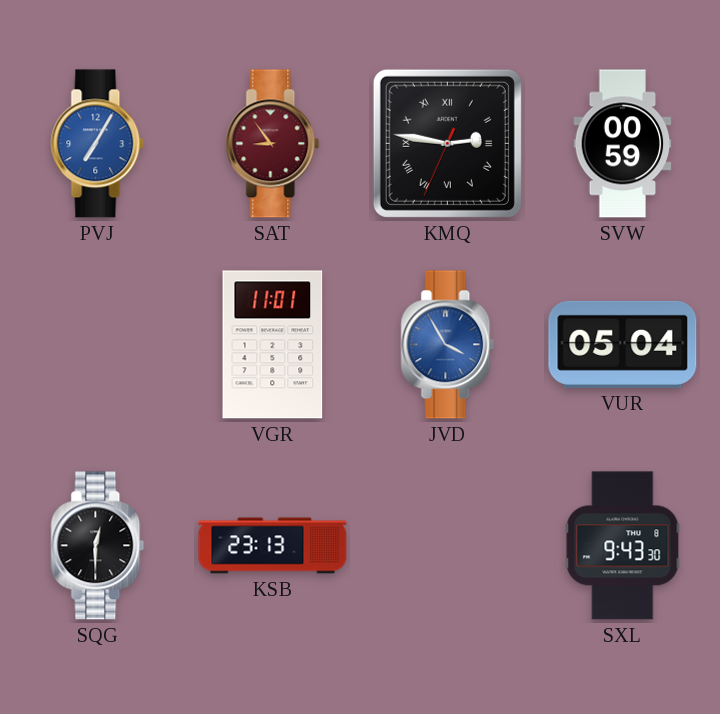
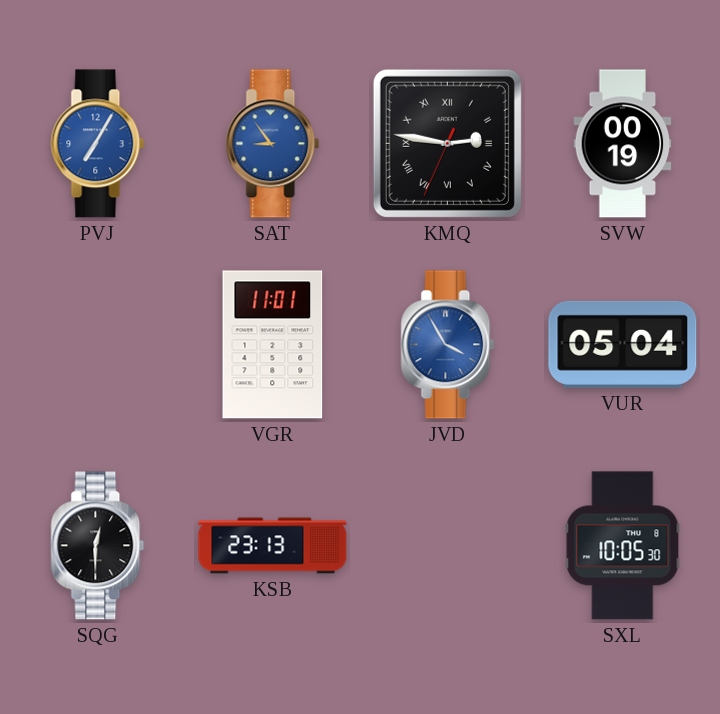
SAT dial: burgundy -> blue (273, 144)
SVW: 00:59 -> 00:19 (623, 144)
SXL: 9:43 -> 10:05 (623, 546)
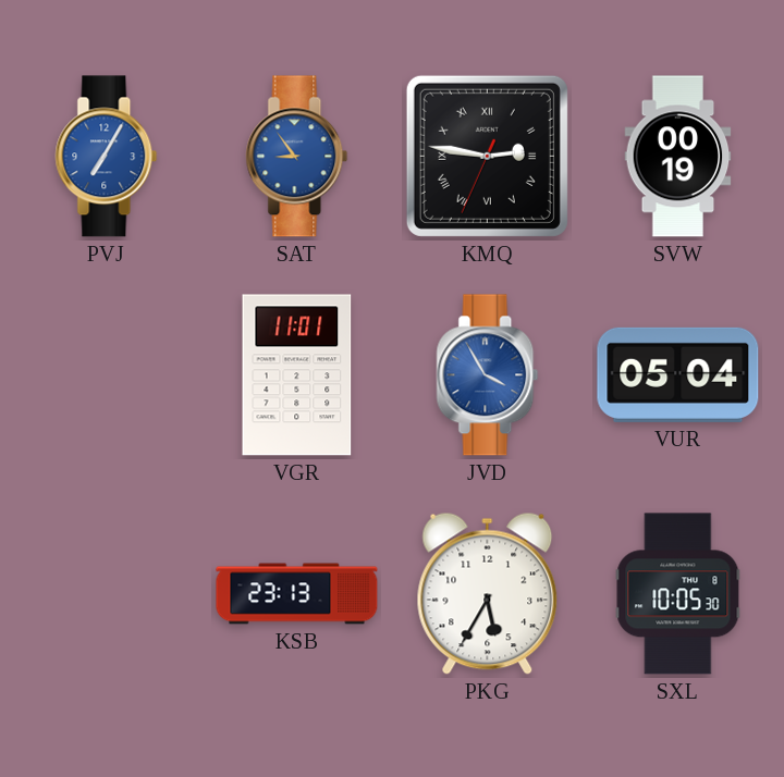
SQG: 12:30 -> none (98, 546)
PKG: none -> 5:35 (488, 593)
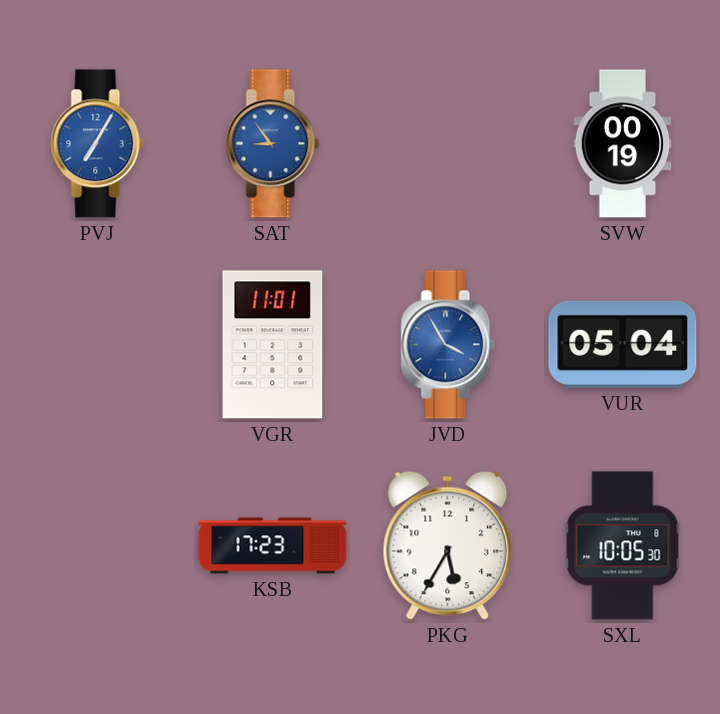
KMQ: 2:46 -> none (487, 156)
KSB: 23:13 -> 17:23 (273, 546)
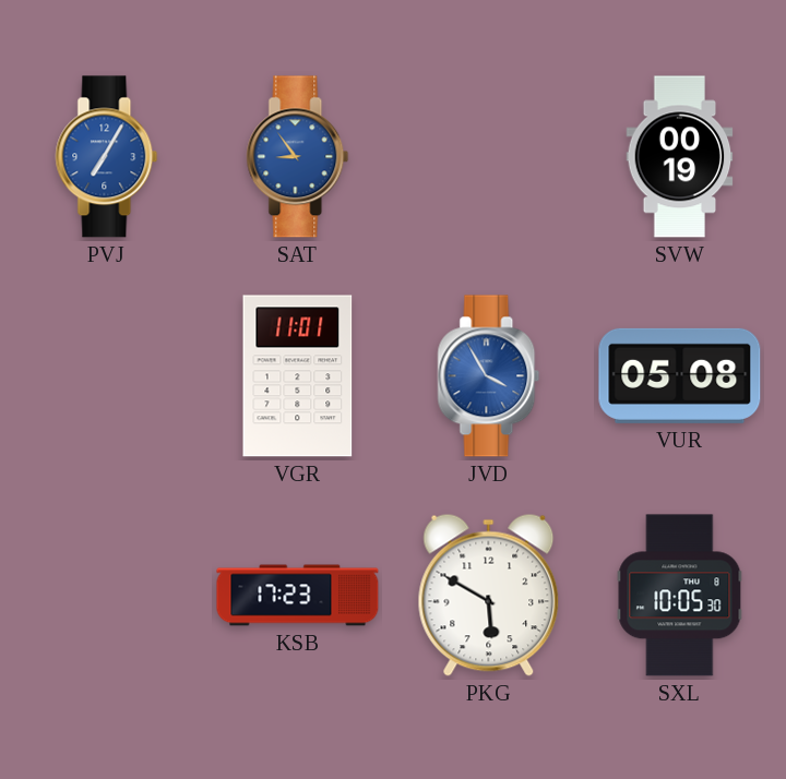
VUR: 05:04 -> 05:08 (680, 375)
PKG: 5:35 -> 5:50 (489, 595)
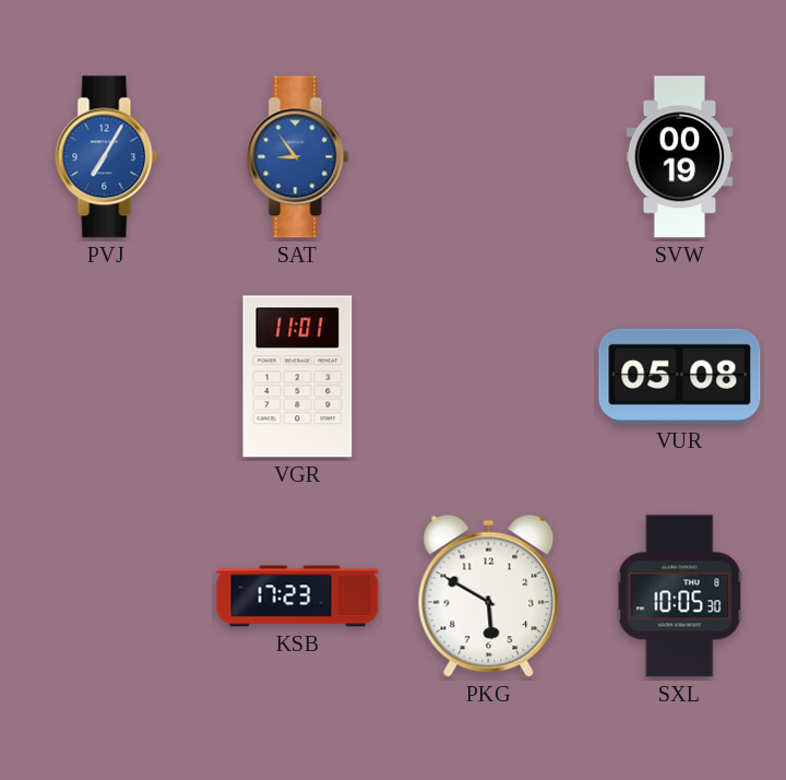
JVD: 3:55 -> none (489, 376)
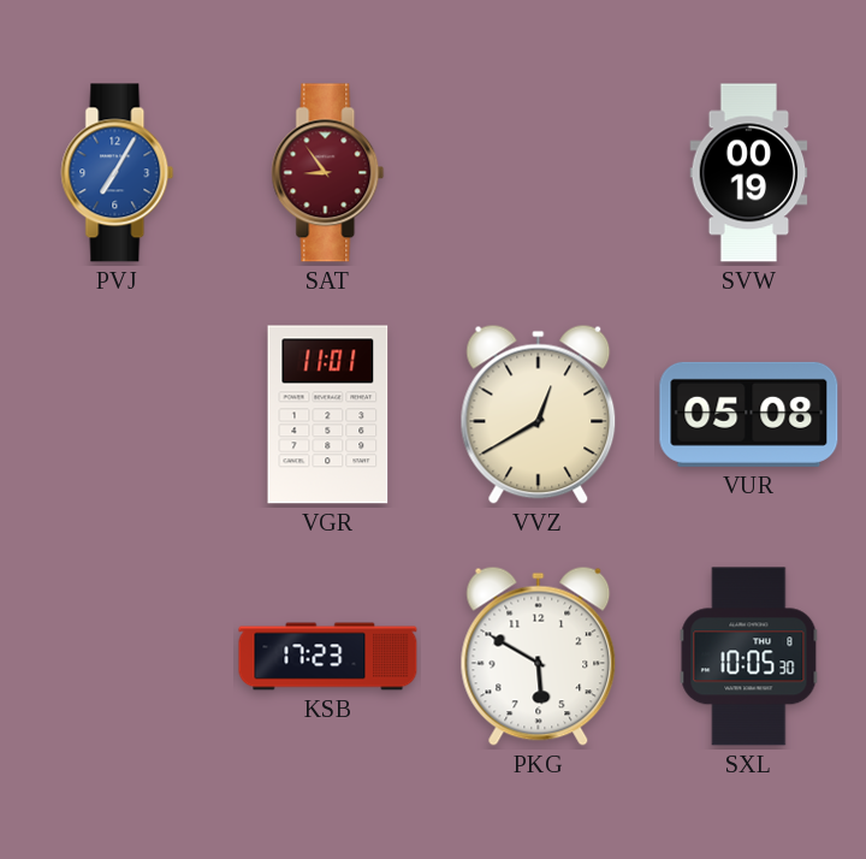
SAT dial: blue -> burgundy (328, 173)
VVZ: none -> 12:40 (539, 414)
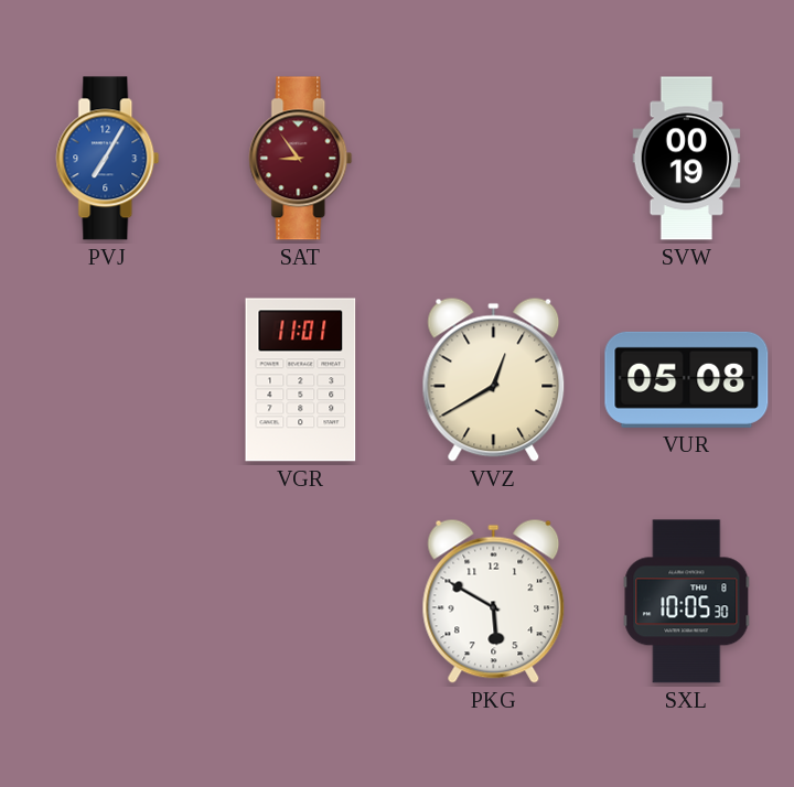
KSB: 17:23 -> none (328, 657)
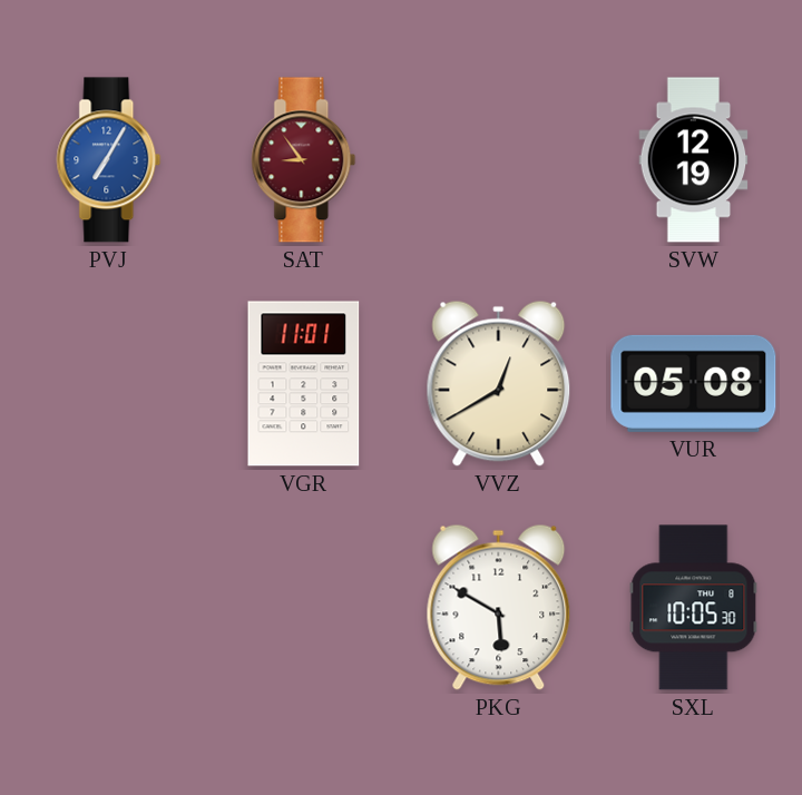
SVW: 00:19 -> 12:19 (694, 160)
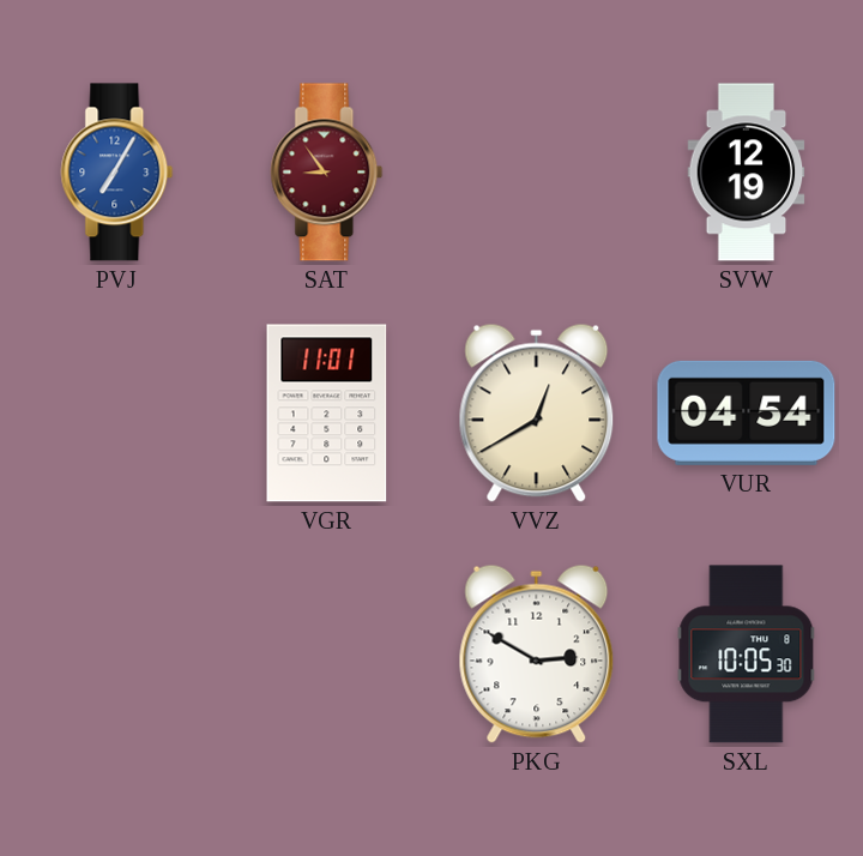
VUR: 05:08 -> 04:54 (747, 412)
PKG: 5:50 -> 2:50 (537, 653)
